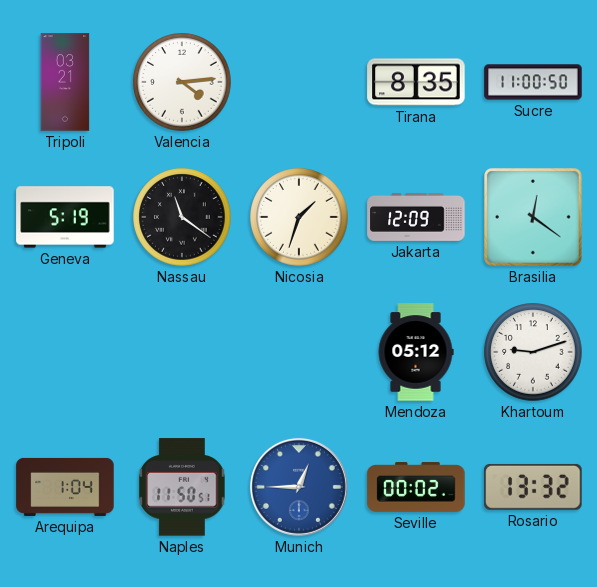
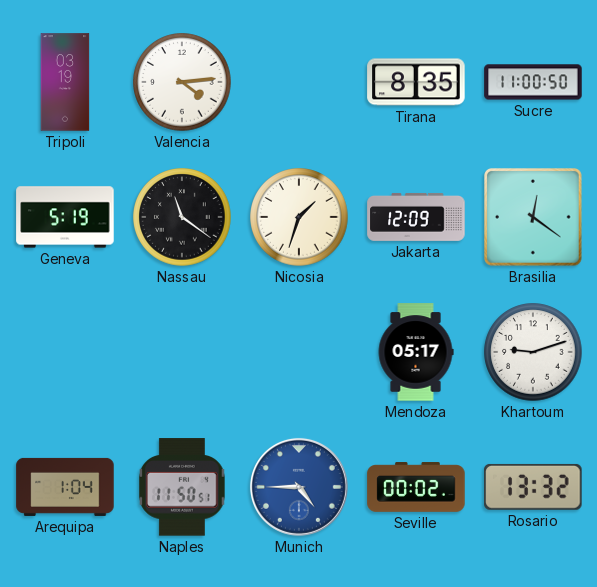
Tripoli: 03:21 -> 03:19 (65, 82)
Mendoza: 05:12 -> 05:17 (416, 352)
Munich: 12:45 -> 4:45 (299, 487)
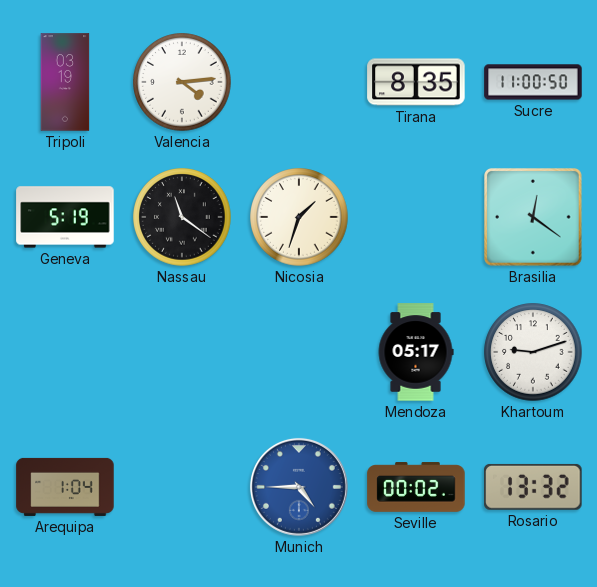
Jakarta: 12:09 -> none (416, 217)
Naples: 11:50 -> none (182, 487)
